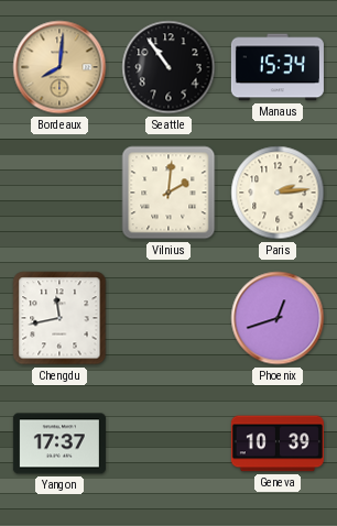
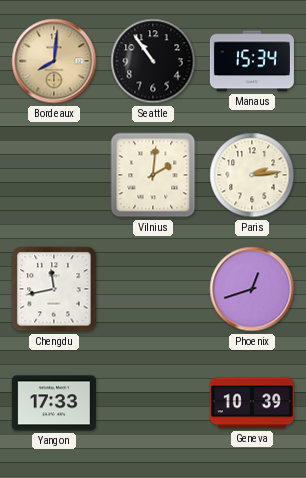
Yangon: 17:37 -> 17:33 (54, 403)
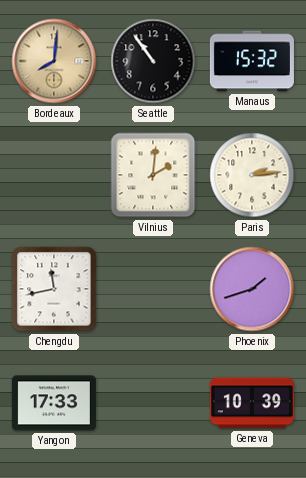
Manaus: 15:34 -> 15:32 (252, 61)
Phoenix: 12:42 -> 1:42 (252, 289)
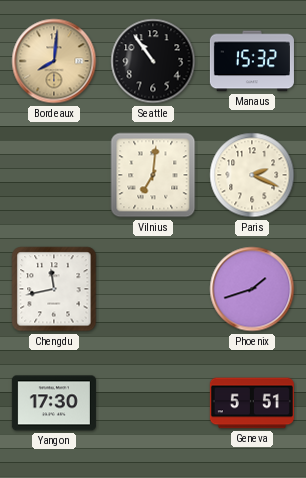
Vilnius: 2:01 -> 7:01 (153, 175)
Paris: 2:14 -> 2:19 (252, 175)
Yangon: 17:33 -> 17:30 (54, 403)
Geneva: 10:39 -> 5:51 (252, 403)
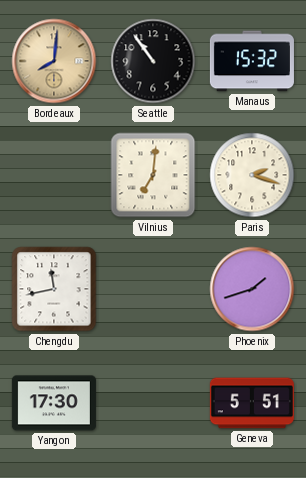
Paris: 2:19 -> 2:18 (252, 175)
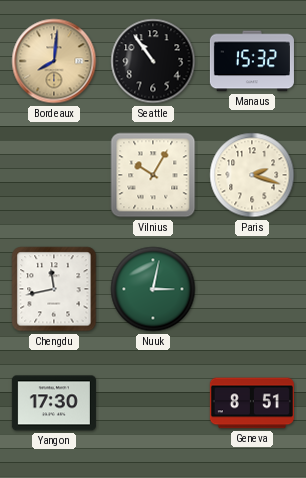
Vilnius: 7:01 -> 10:05 (153, 175)
Nuuk: none -> 3:02 (153, 289)
Phoenix: 1:42 -> none (252, 289)
Geneva: 5:51 -> 8:51 (252, 403)
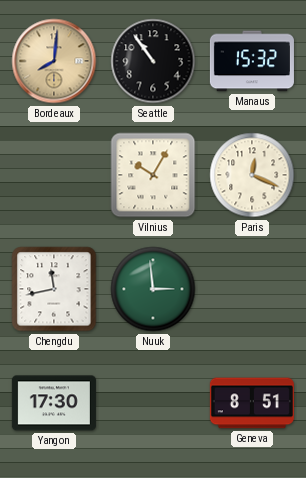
Paris: 2:18 -> 12:19 (252, 175)
Nuuk: 3:02 -> 2:59 (153, 289)
